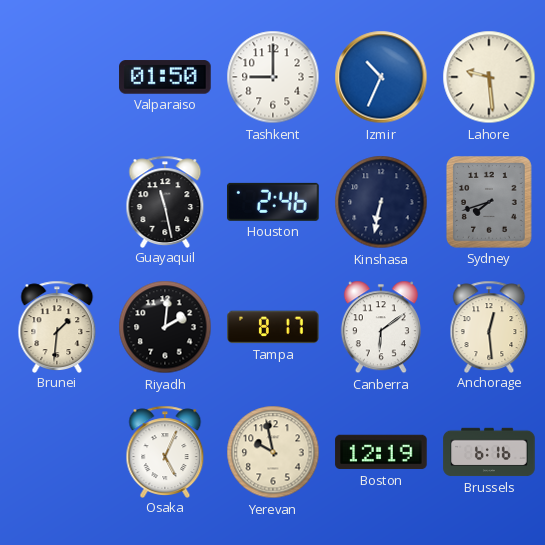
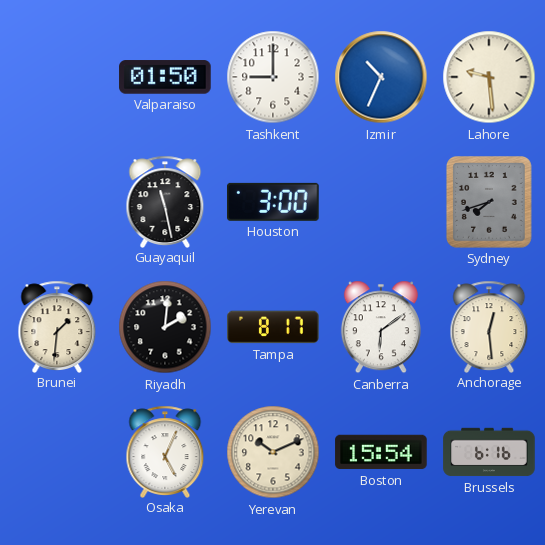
Houston: 2:46 -> 3:00 (273, 202)
Kinshasa: 6:32 -> none (381, 202)
Yerevan: 9:58 -> 10:11 (273, 452)
Boston: 12:19 -> 15:54 (381, 452)
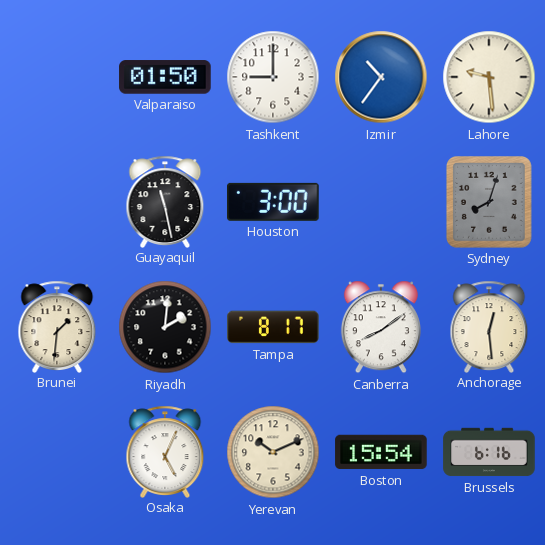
Izmir: 10:34 -> 10:36 (381, 77)
Sydney: 7:42 -> 8:03 (490, 203)
Canberra: 6:09 -> 8:09 (381, 327)
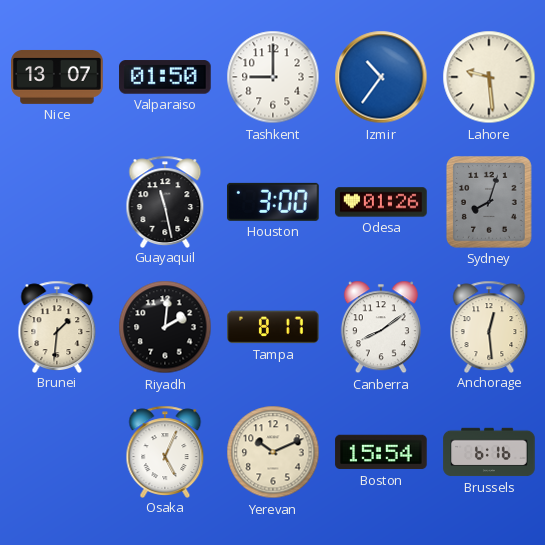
Nice: none -> 13:07 (57, 77)
Odesa: none -> 01:26 (381, 202)
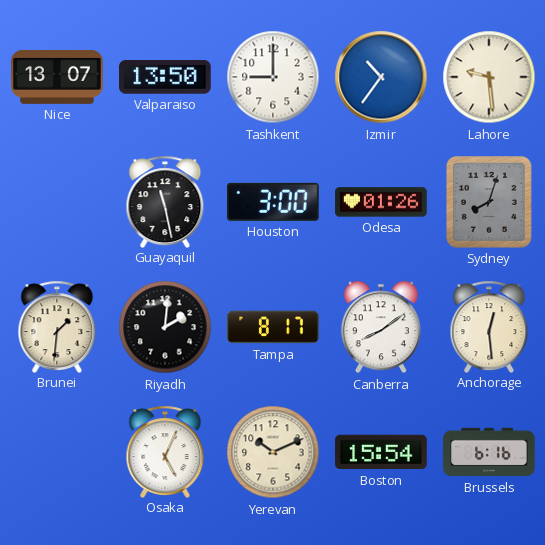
Valparaiso: 01:50 -> 13:50 (165, 77)
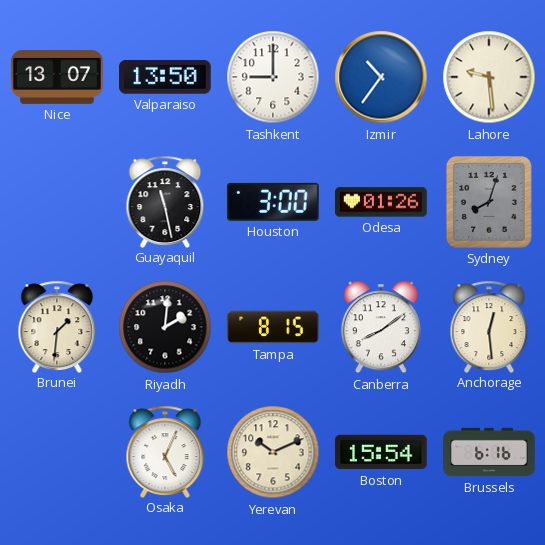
Tampa: 8:17 -> 8:15 (273, 327)
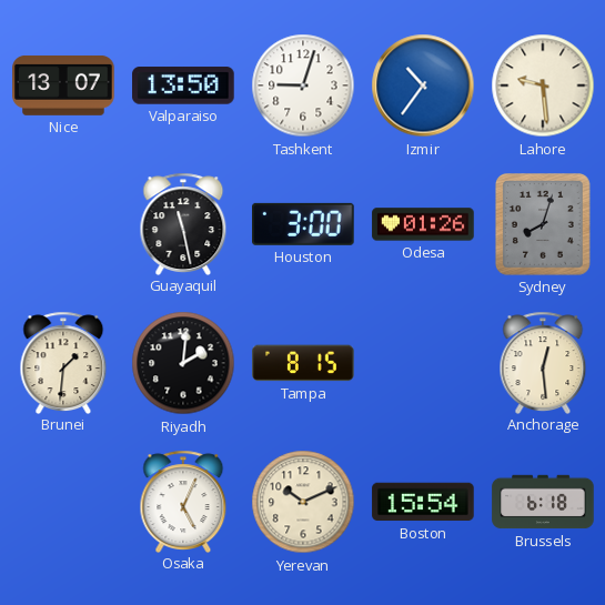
Tashkent: 9:00 -> 9:03 (303, 85)
Canberra: 8:09 -> none (381, 327)
Brussels: 6:16 -> 6:18 (543, 502)
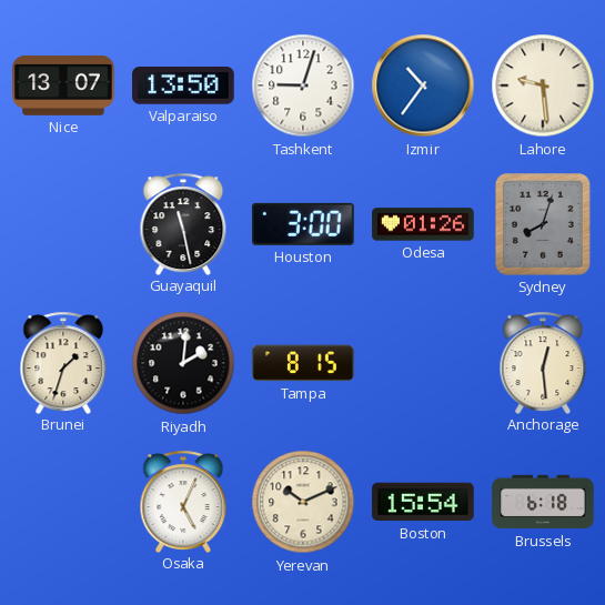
Brunei: 1:31 -> 1:33 (63, 362)
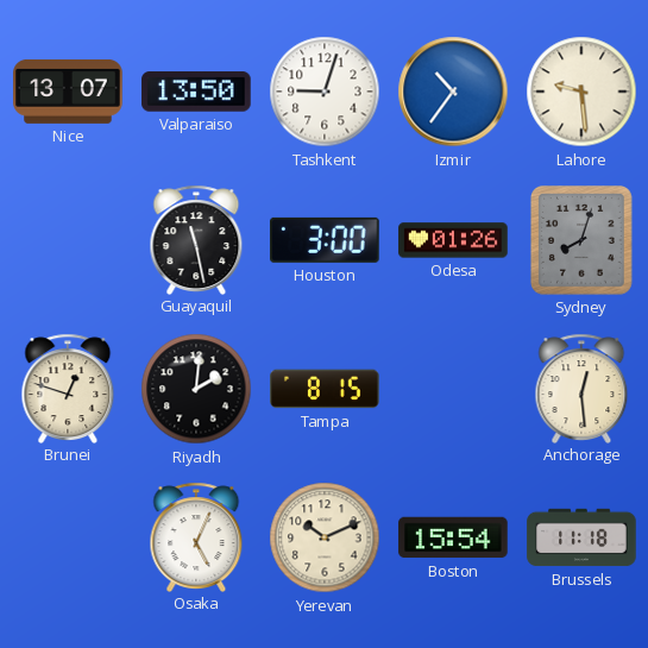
Brunei: 1:33 -> 12:48 (68, 388)
Brussels: 6:18 -> 11:18 (581, 537)
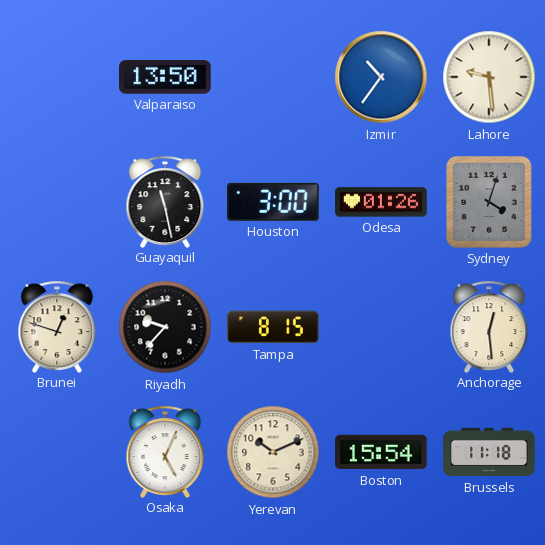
Nice: 13:07 -> none (68, 92)
Tashkent: 9:03 -> none (325, 92)
Sydney: 8:03 -> 4:03 (490, 203)
Riyadh: 2:01 -> 9:37 (165, 327)
